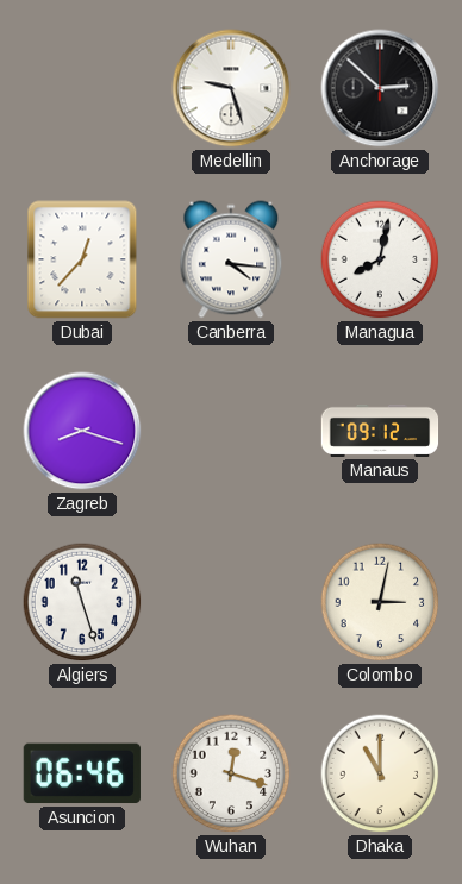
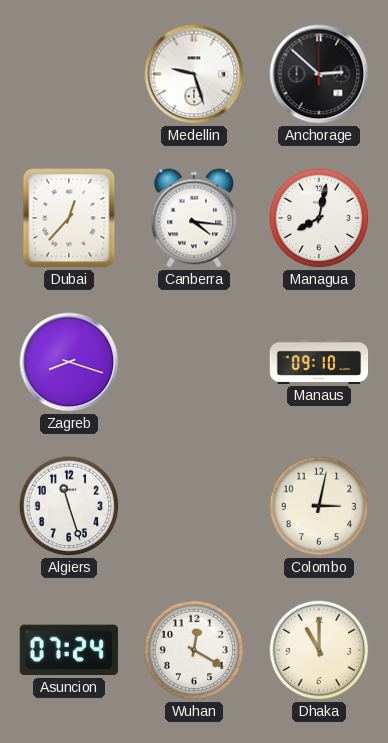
Manaus: 09:12 -> 09:10 (319, 362)
Asuncion: 06:46 -> 07:24 (69, 650)
Wuhan: 12:18 -> 12:20 (194, 650)
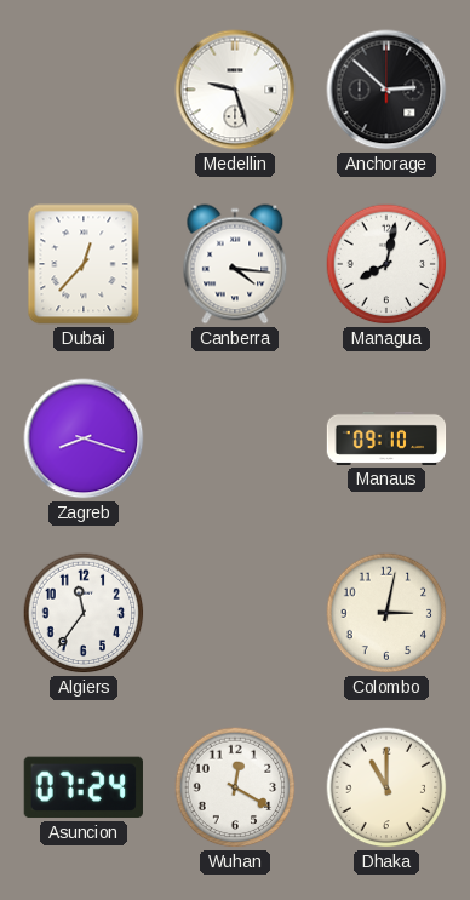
Algiers: 11:27 -> 11:36 (84, 613)
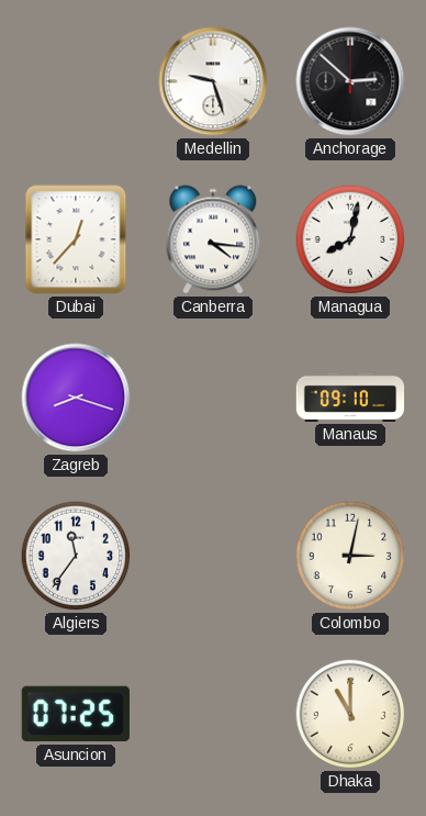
Asuncion: 07:24 -> 07:25 (76, 714)
Wuhan: 12:20 -> none (235, 787)
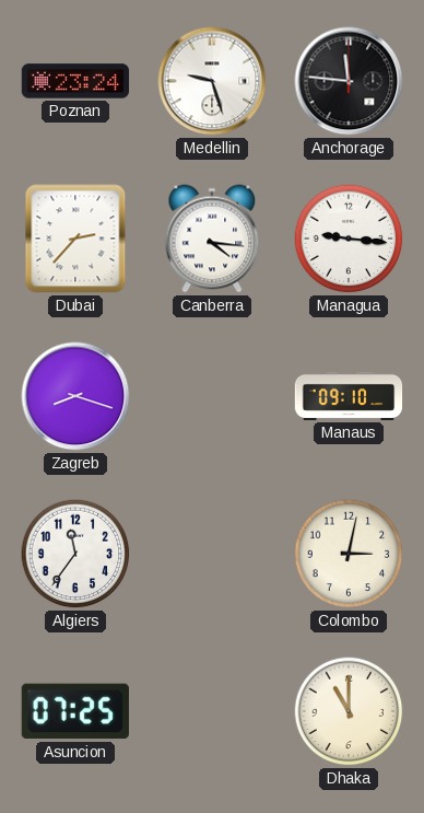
Poznan: none -> 23:24 (75, 81)
Anchorage: 2:52 -> 11:46 (349, 81)
Dubai: 12:37 -> 2:37 (75, 239)
Managua: 8:02 -> 9:16 (349, 239)
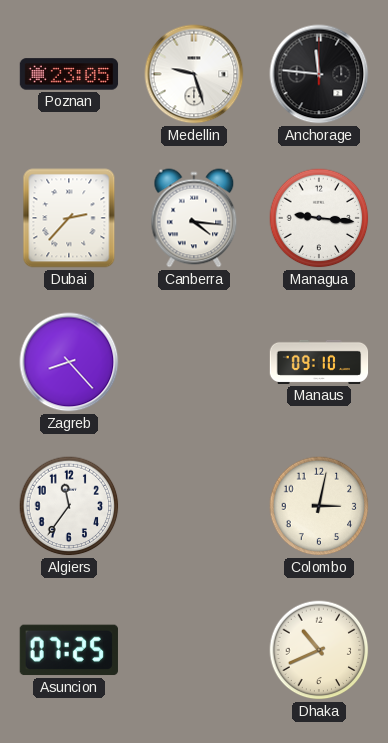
Poznan: 23:24 -> 23:05 (69, 74)
Zagreb: 8:18 -> 8:23 (69, 362)
Dhaka: 11:00 -> 10:41 (319, 650)
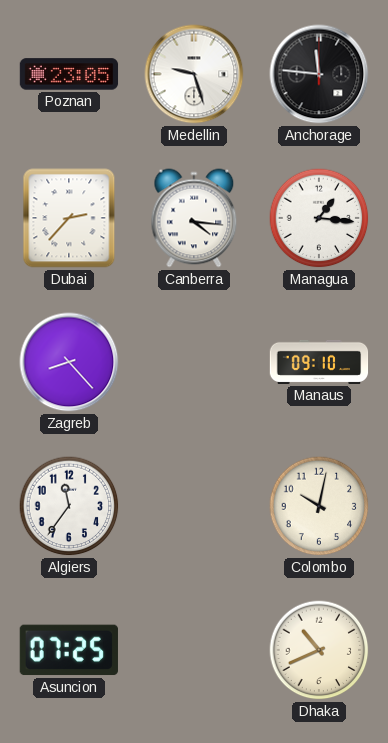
Managua: 9:16 -> 1:16 (319, 218)
Colombo: 3:02 -> 10:02 (319, 506)
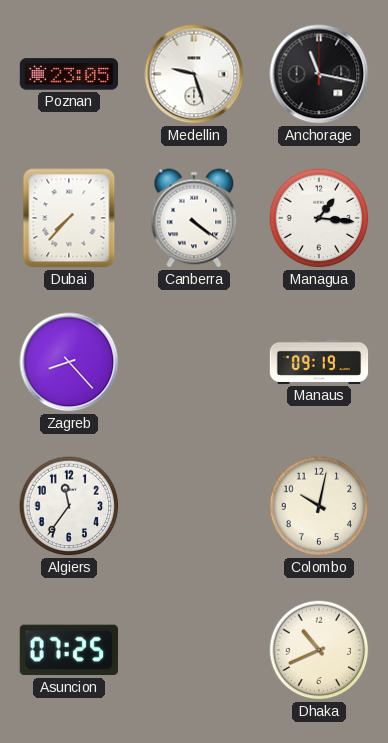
Anchorage: 11:46 -> 11:17 (319, 74)
Dubai: 2:37 -> 7:37 (69, 218)
Canberra: 4:16 -> 4:21 (194, 218)
Manaus: 09:10 -> 09:19 (319, 362)
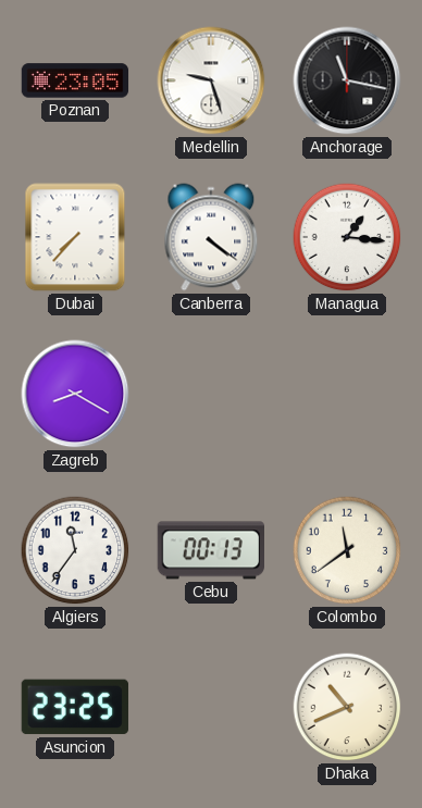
Zagreb: 8:23 -> 8:20 (75, 394)
Manaus: 09:19 -> none (319, 362)
Cebu: none -> 00:13 (210, 550)
Colombo: 10:02 -> 11:39 (347, 550)
Asuncion: 07:25 -> 23:25 (75, 707)
